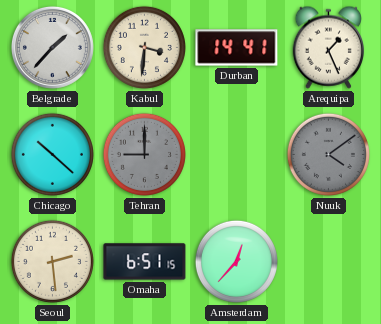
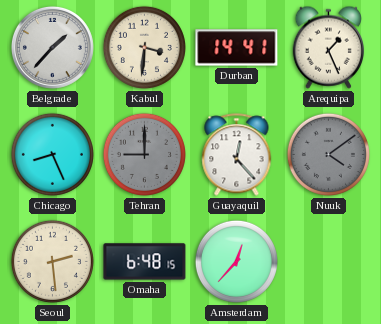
Chicago: 10:22 -> 8:26 (52, 154)
Guayaquil: none -> 12:23 (237, 155)
Omaha: 6:51 -> 6:48 (145, 262)
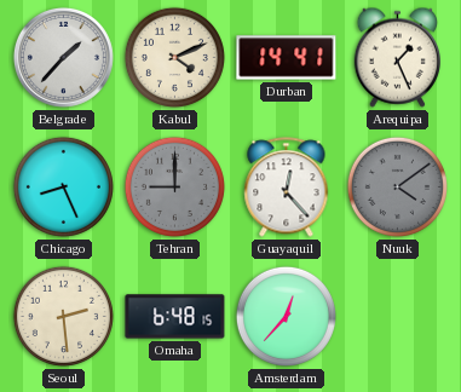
Kabul: 3:31 -> 4:11 (174, 57)
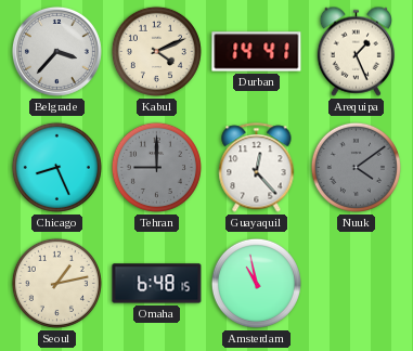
Belgrade: 1:37 -> 3:37 (56, 51)
Seoul: 2:29 -> 1:13 (56, 283)
Amsterdam: 12:37 -> 10:58 (256, 283)
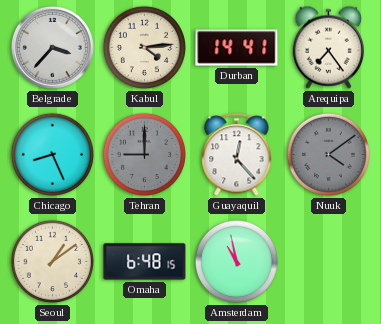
Kabul: 4:11 -> 4:14 (144, 47)
Arequipa: 1:26 -> 7:24 (329, 47)
Seoul: 1:13 -> 1:09 (52, 261)
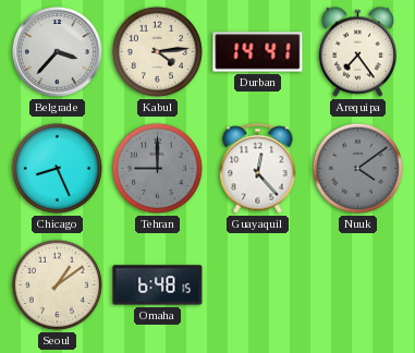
Amsterdam: 10:58 -> none (236, 261)
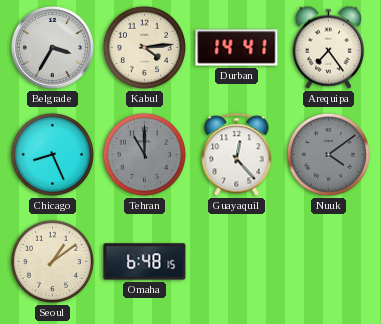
Belgrade: 3:37 -> 3:35 (52, 47)
Tehran: 9:00 -> 11:00 (144, 154)
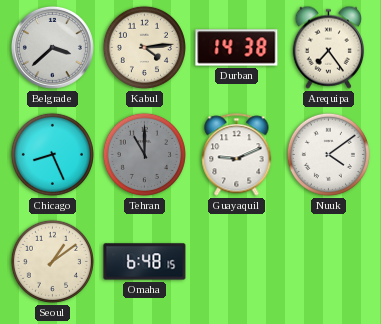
Belgrade: 3:35 -> 3:38 (52, 47)
Durban: 14:41 -> 14:38 (237, 48)
Guayaquil: 12:23 -> 9:11 (237, 155)
Nuuk dial: grey -> white (328, 154)
